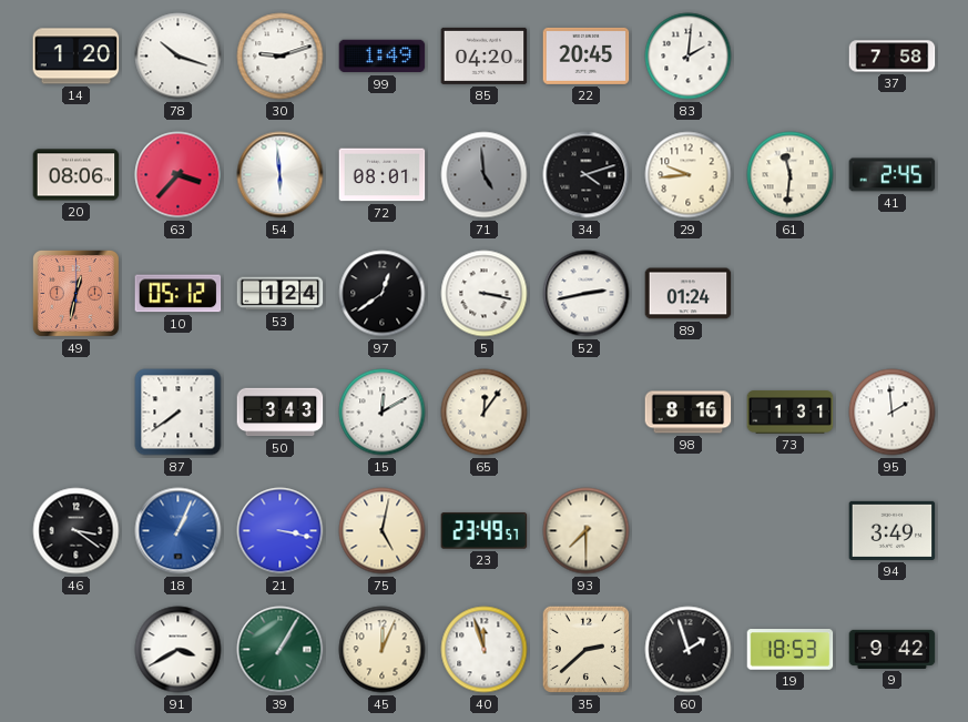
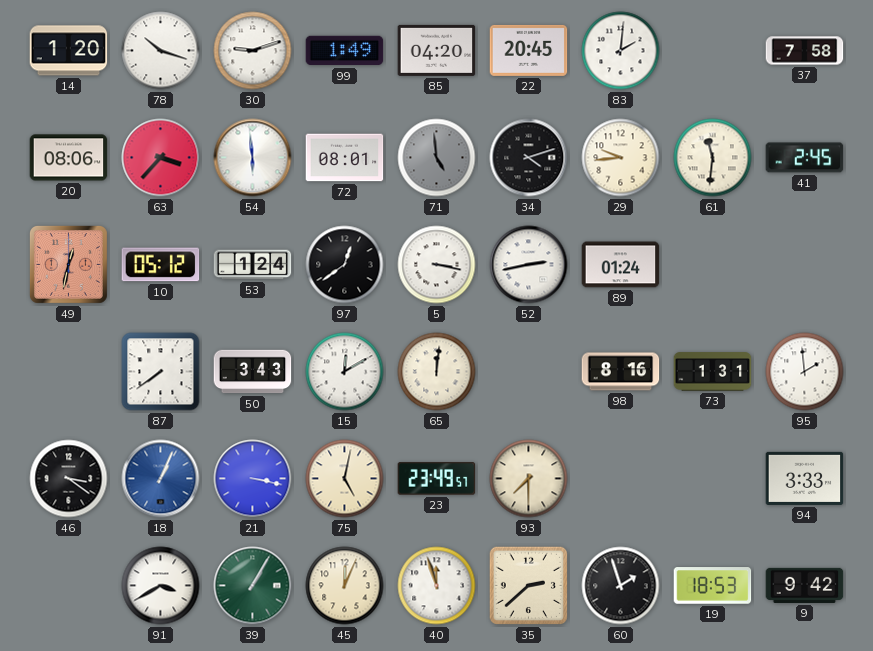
65: 12:06 -> 12:01 (437, 372)
94: 3:49 -> 3:33 (805, 478)
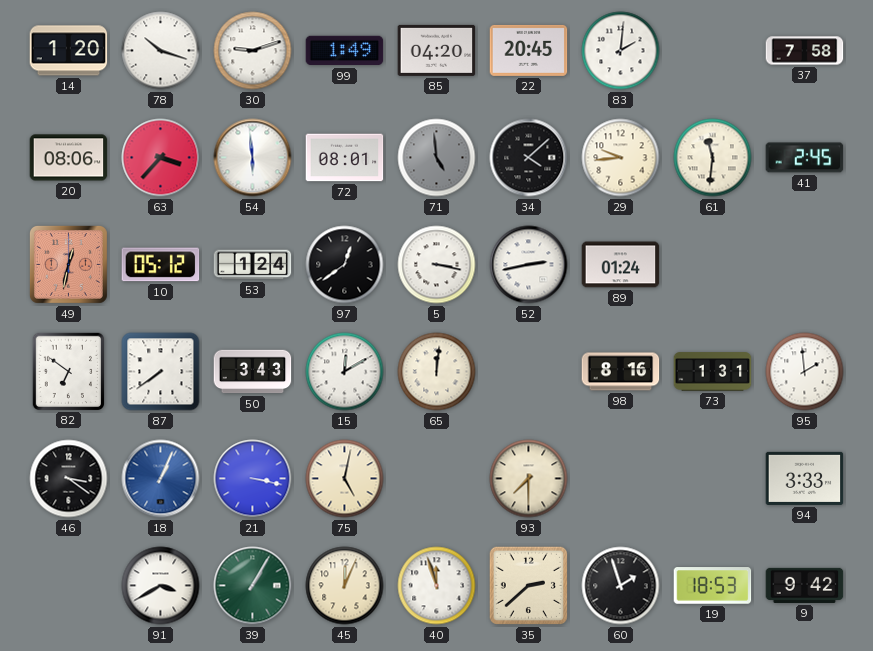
34: 4:12 -> 4:08 (529, 158)
82: none -> 6:51 (68, 371)
23: 23:49 -> none (437, 479)
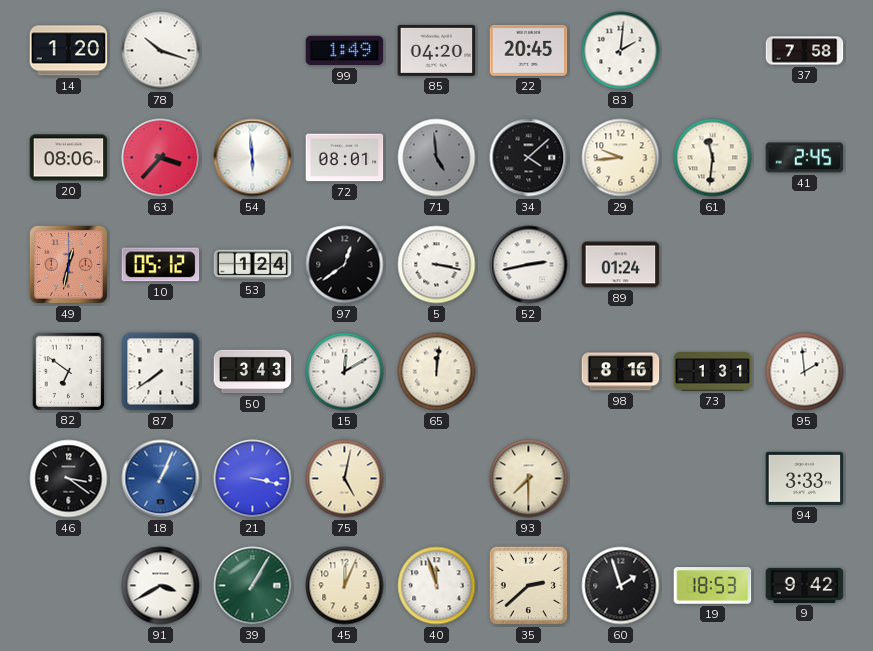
30: 9:12 -> none (253, 51)
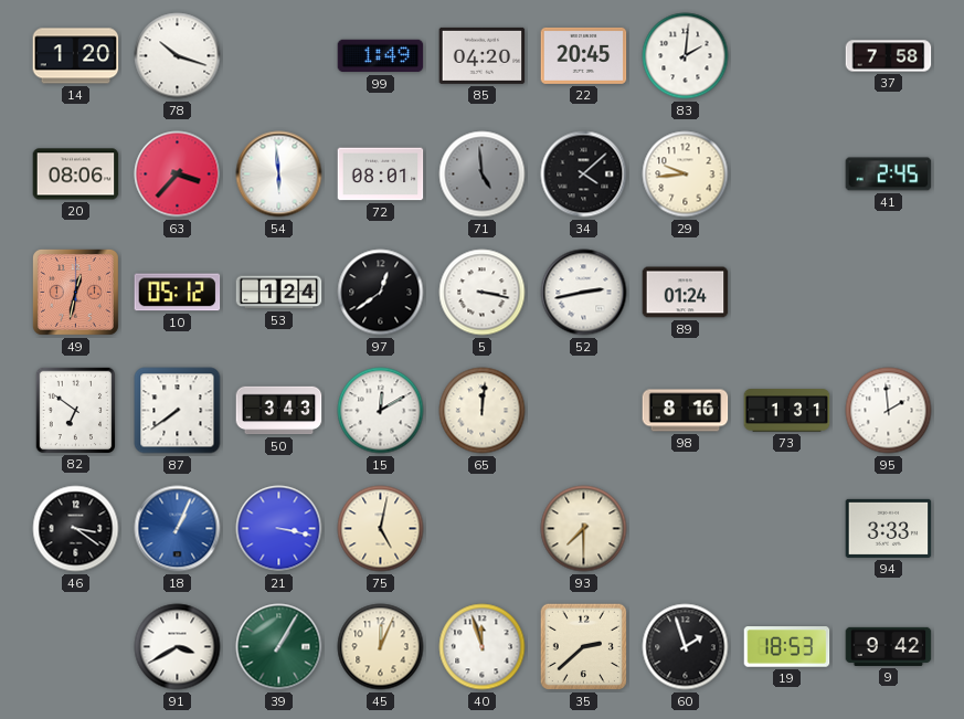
61: 11:31 -> none (713, 158)
